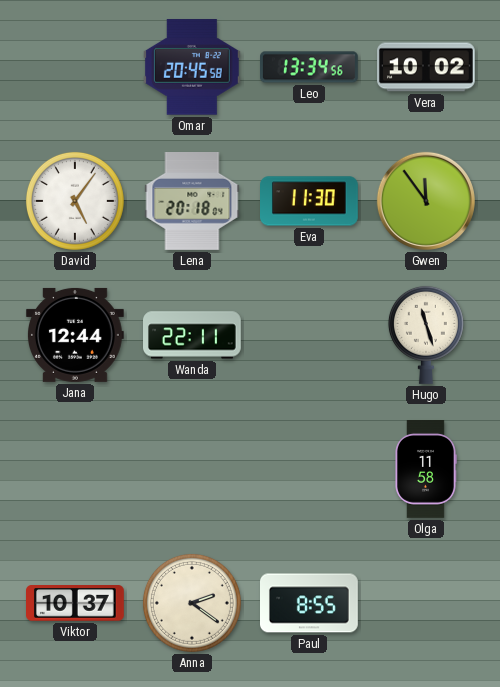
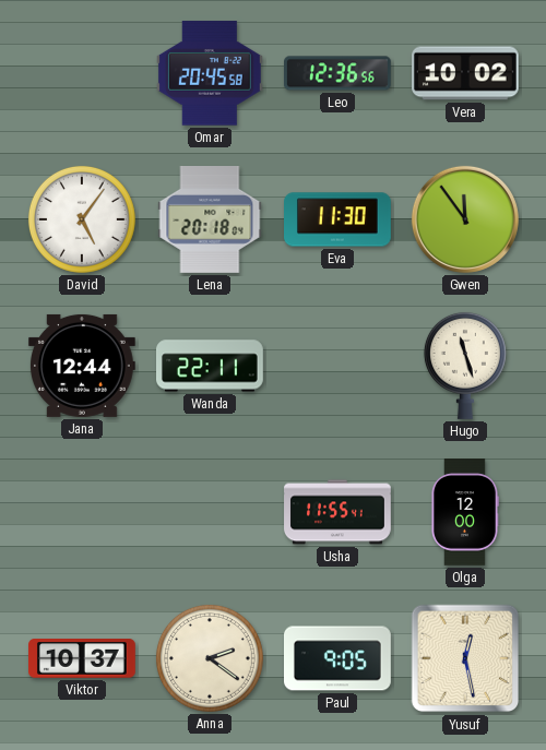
Leo: 13:34 -> 12:36 (339, 73)
Usha: none -> 11:55 (337, 512)
Olga: 11:58 -> 12:00 (465, 513)
Paul: 8:55 -> 9:05 (339, 658)
Yusuf: none -> 12:28 (465, 658)
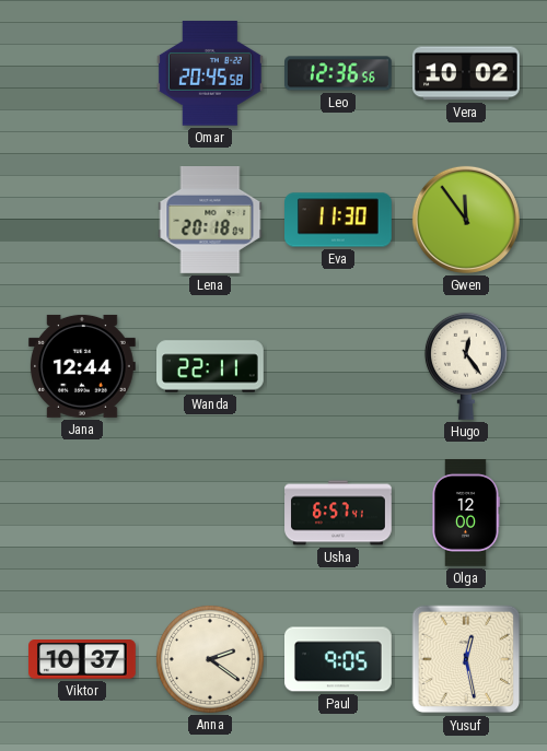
David: 5:06 -> none (82, 219)
Hugo: 11:27 -> 12:24 (466, 366)
Usha: 11:55 -> 6:57 (338, 513)
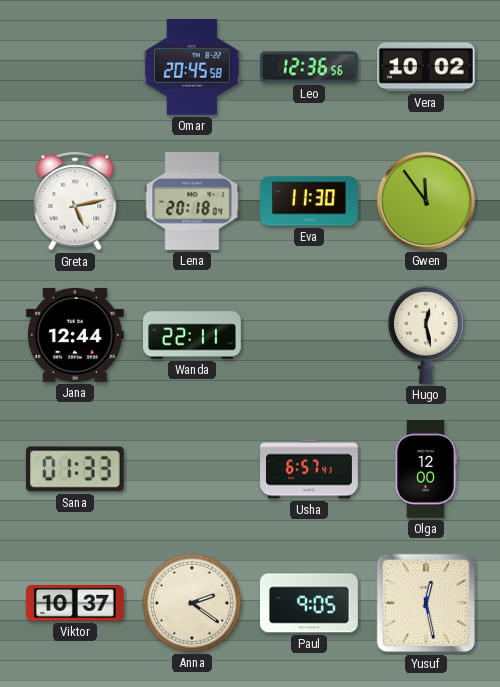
Greta: none -> 5:13 (75, 201)
Hugo: 12:24 -> 12:28 (426, 335)
Sana: none -> 01:33 (75, 469)
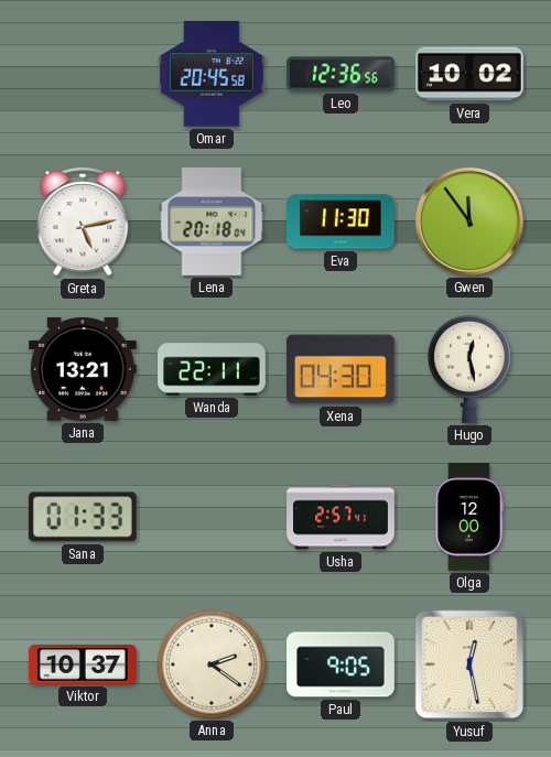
Jana: 12:44 -> 13:21 (83, 369)
Xena: none -> 04:30 (341, 369)
Usha: 6:57 -> 2:57 (341, 517)
